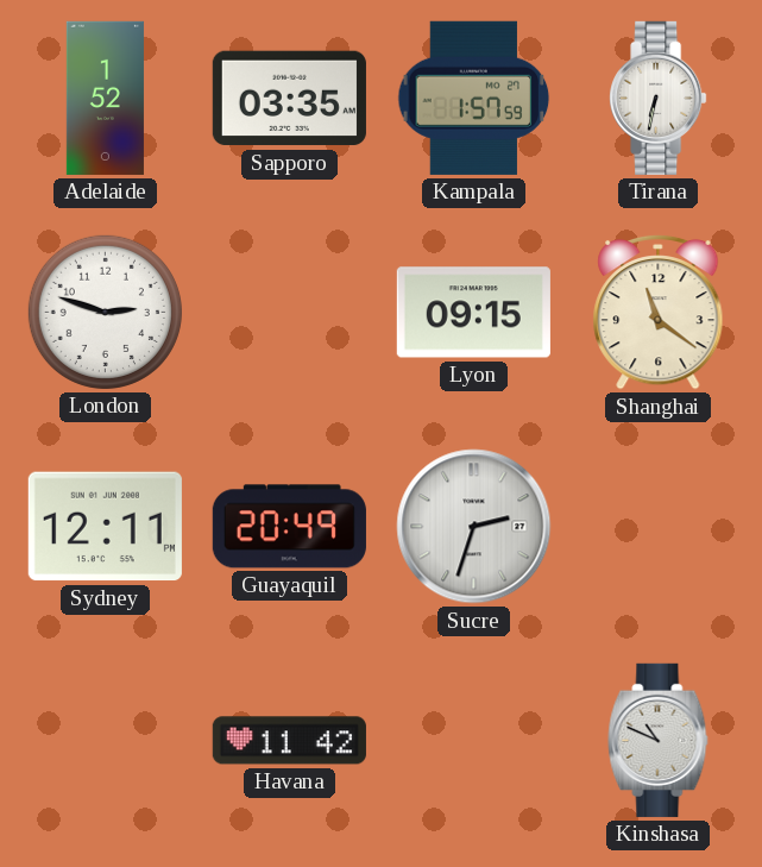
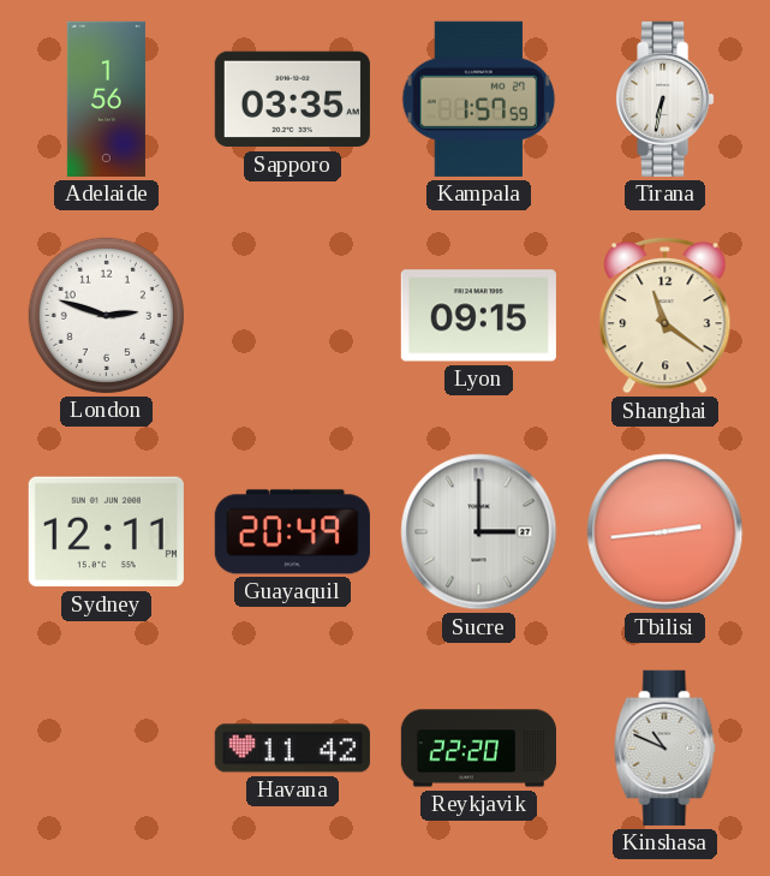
Adelaide: 1:52 -> 1:56 (106, 99)
Sucre: 2:33 -> 3:00 (479, 532)
Tbilisi: none -> 2:44 (665, 532)
Reykjavik: none -> 22:20 (478, 749)
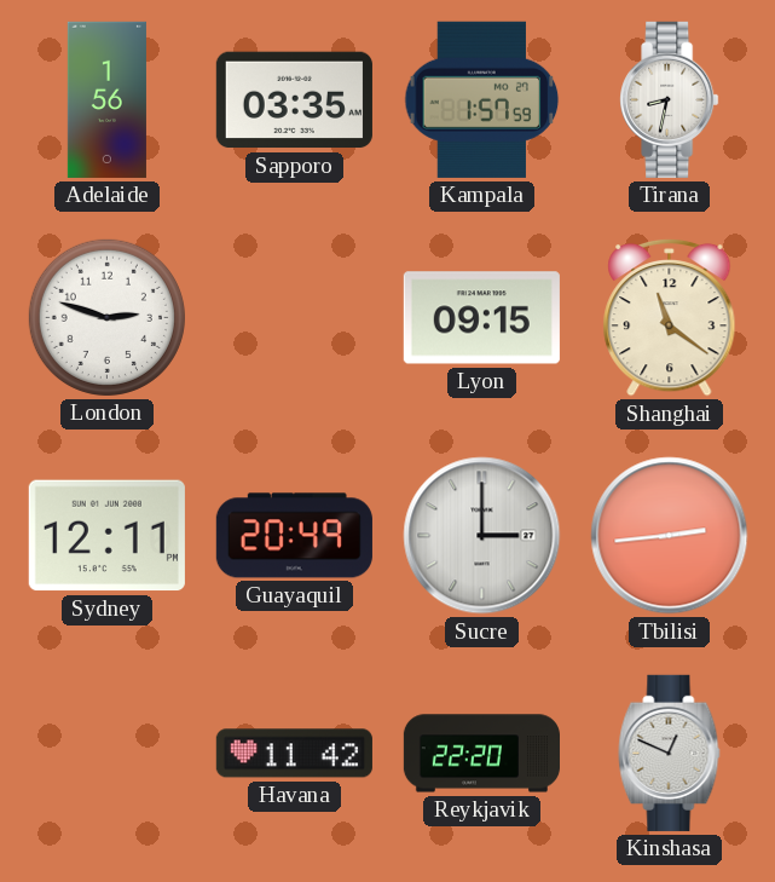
Tirana: 6:32 -> 8:32 (670, 99)
Kinshasa: 10:49 -> 12:49 (670, 753)
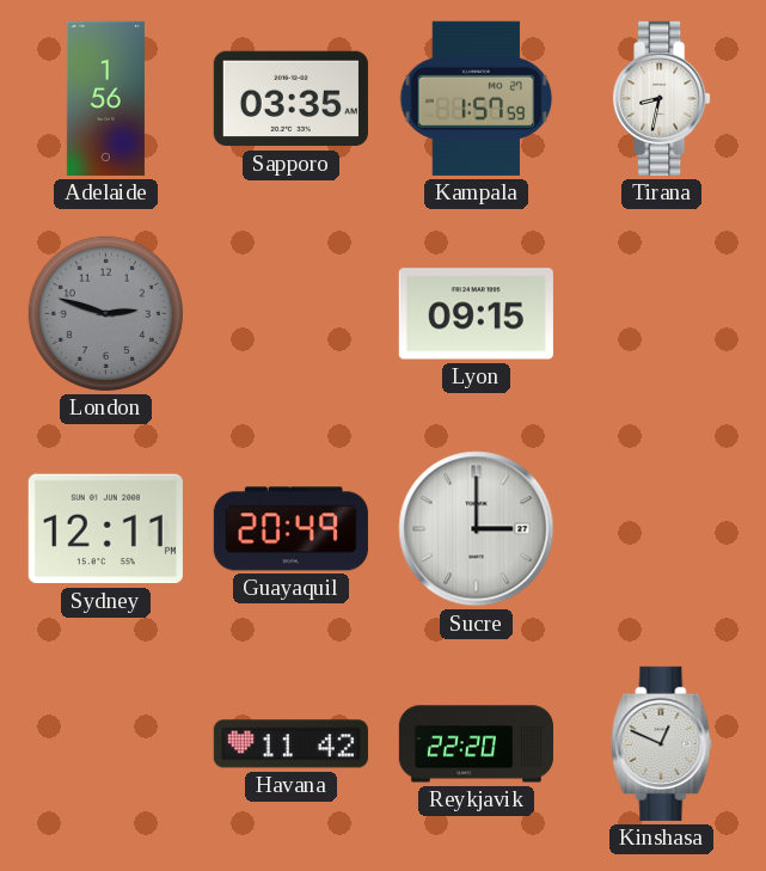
London dial: white -> grey (105, 313)
Shanghai: 11:21 -> none (670, 317)
Tbilisi: 2:44 -> none (670, 536)
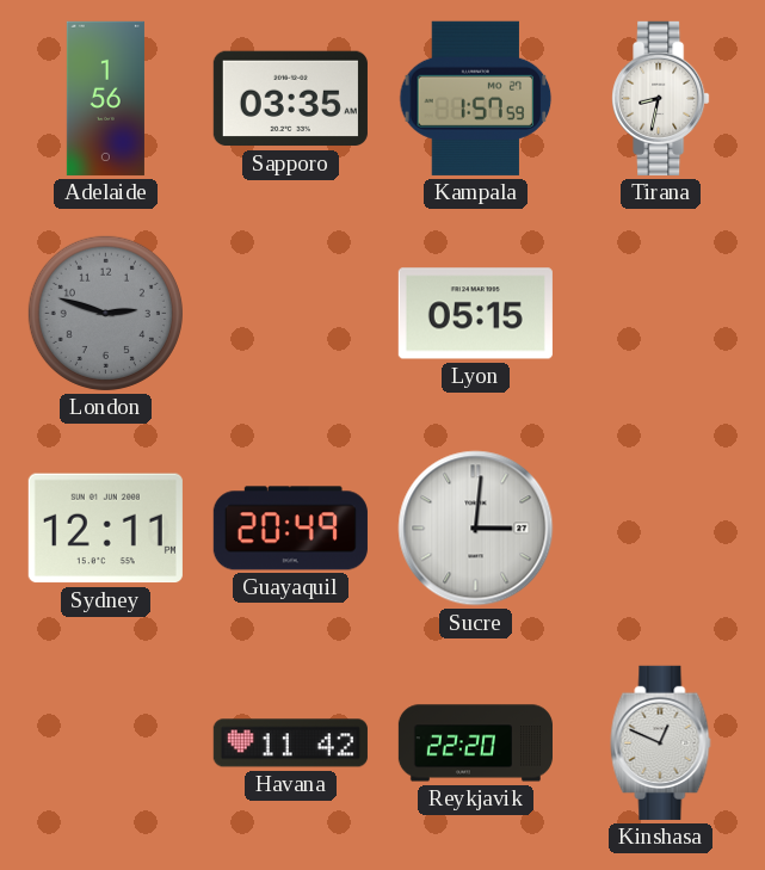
Lyon: 09:15 -> 05:15 (475, 314)
Sucre: 3:00 -> 3:01 (476, 529)
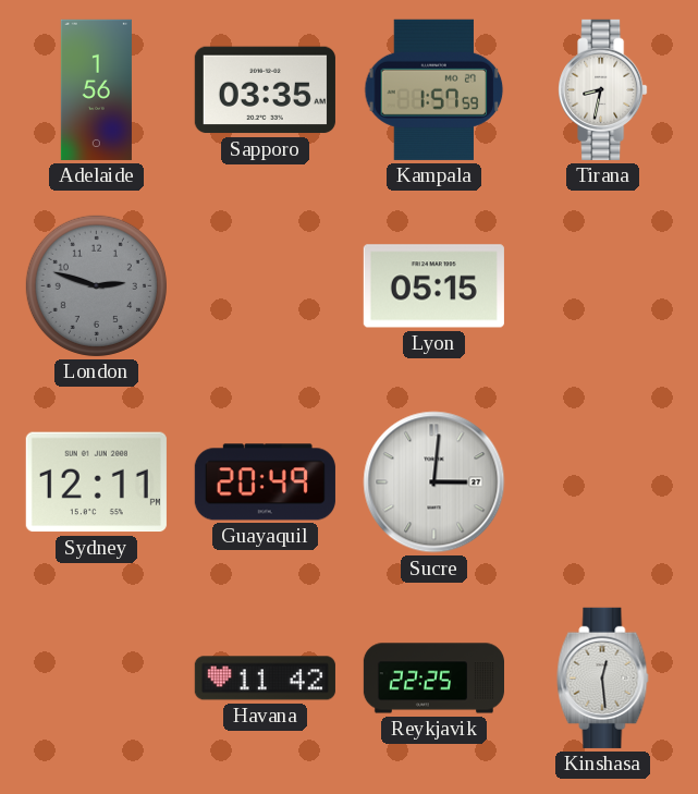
Reykjavik: 22:20 -> 22:25 (433, 679)
Kinshasa: 12:49 -> 12:29 (603, 677)
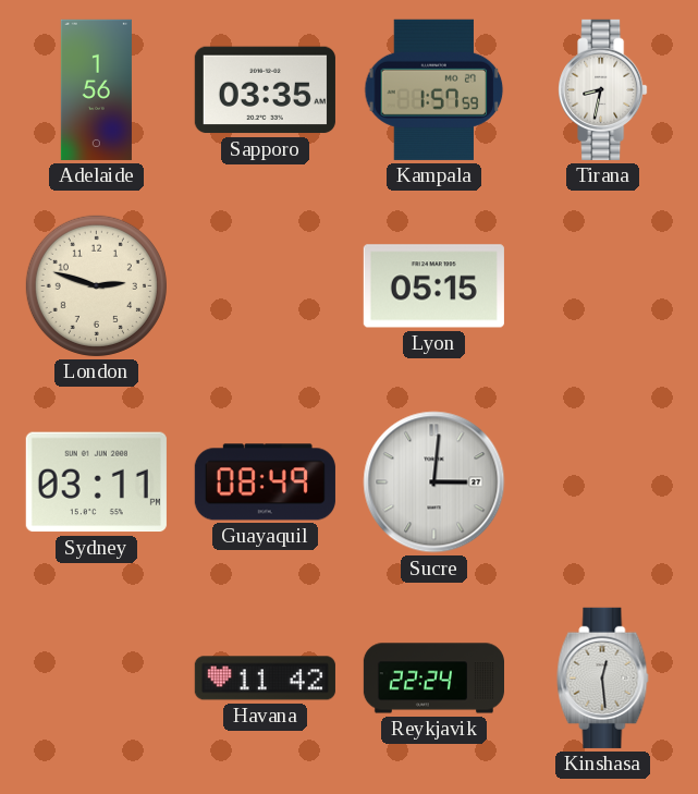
London dial: grey -> cream (96, 285)
Sydney: 12:11 -> 03:11 (96, 482)
Guayaquil: 20:49 -> 08:49 (265, 482)
Reykjavik: 22:25 -> 22:24 (433, 679)
